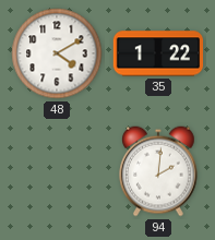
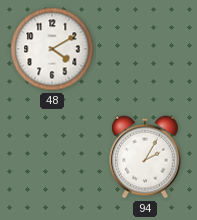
35: 1:22 -> none (158, 53)
94: 2:01 -> 2:05 (146, 157)
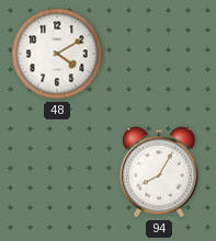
94: 2:05 -> 8:05 (160, 172)
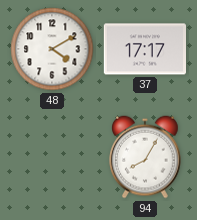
37: none -> 17:17 (145, 49)
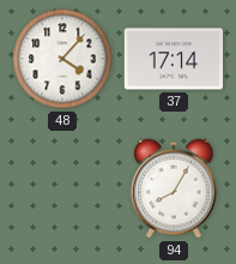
48: 4:10 -> 4:07 (62, 59)
37: 17:17 -> 17:14 (174, 59)
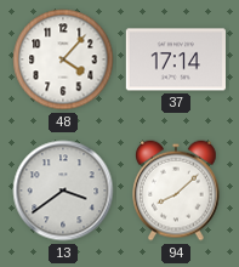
13: none -> 3:39 (63, 191)
94: 8:05 -> 8:08 (177, 191)
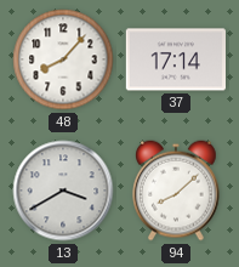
48: 4:07 -> 8:07 (63, 59)
13: 3:39 -> 3:40 (63, 191)
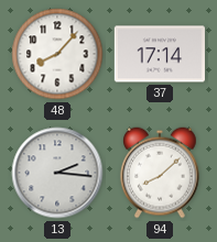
13: 3:40 -> 2:16 (57, 173)
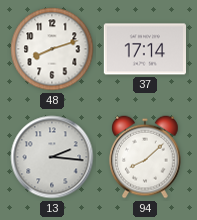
48: 8:07 -> 8:12 (52, 49)
